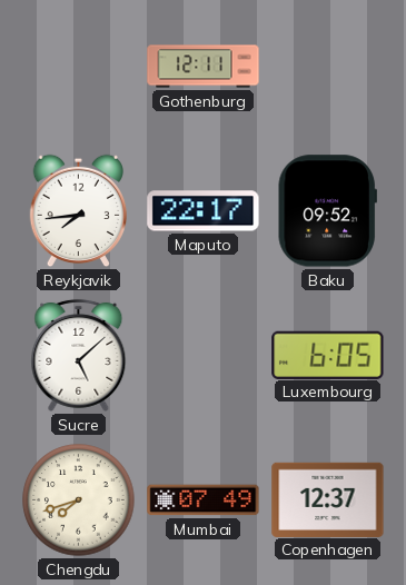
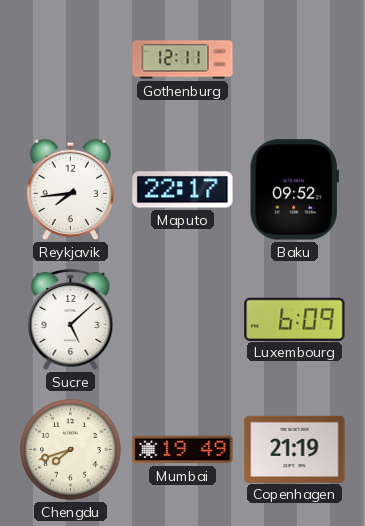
Luxembourg: 6:05 -> 6:09 (295, 319)
Mumbai: 07:49 -> 19:49 (183, 450)
Copenhagen: 12:37 -> 21:19 (295, 449)
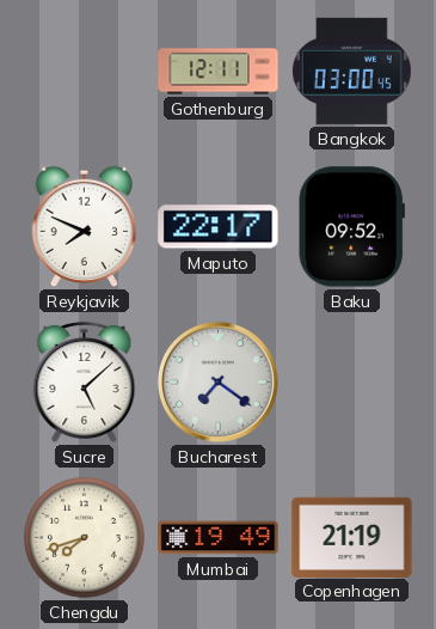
Bangkok: none -> 03:00 (351, 71)
Reykjavik: 7:44 -> 7:49 (84, 227)
Bucharest: none -> 7:21 (217, 381)
Luxembourg: 6:09 -> none (295, 319)
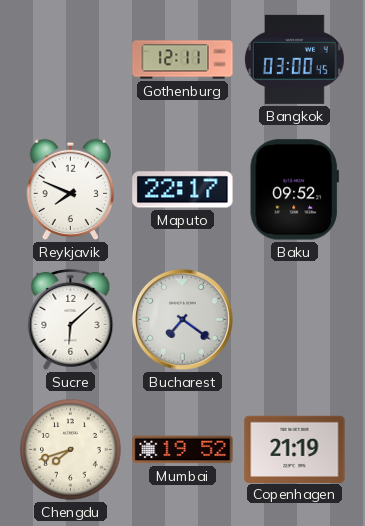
Sucre: 5:08 -> 6:08 (71, 319)
Mumbai: 19:49 -> 19:52 (183, 450)
